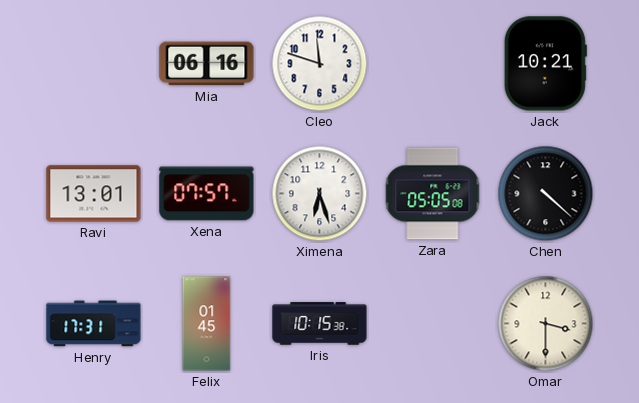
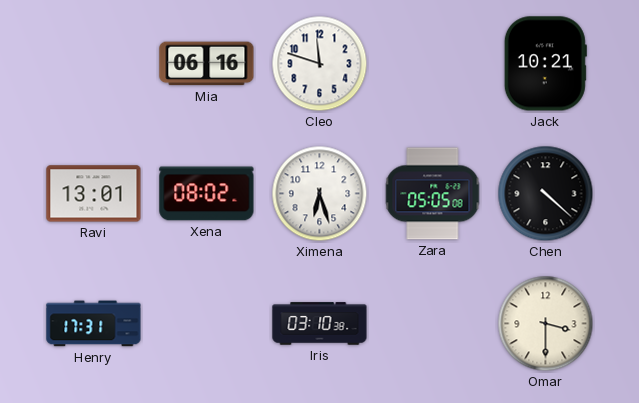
Xena: 07:57 -> 08:02 (207, 194)
Felix: 01:45 -> none (207, 324)
Iris: 10:15 -> 03:10 (320, 324)
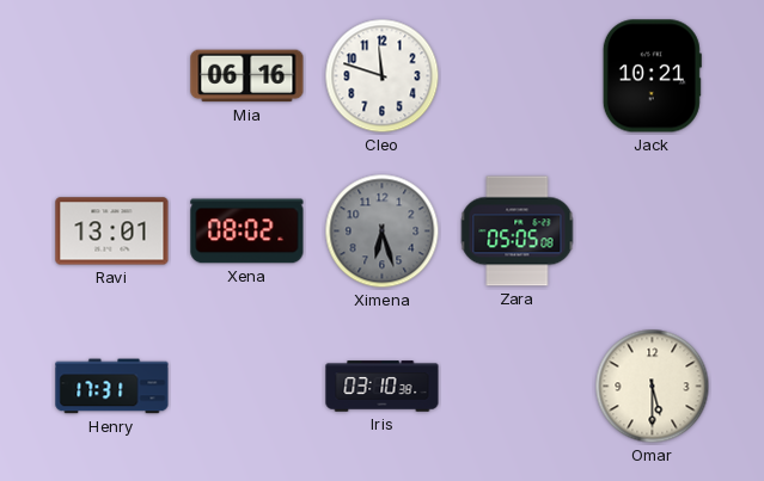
Ximena dial: white -> grey (383, 232)
Chen: 4:22 -> none (546, 194)
Omar: 3:30 -> 5:30 (653, 387)
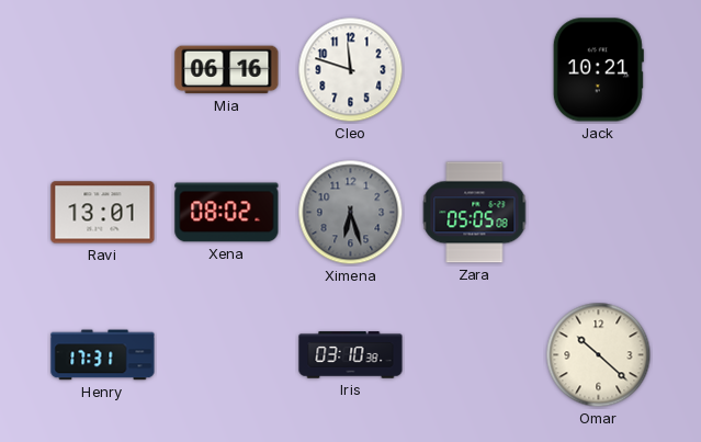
Omar: 5:30 -> 10:22 (599, 355)
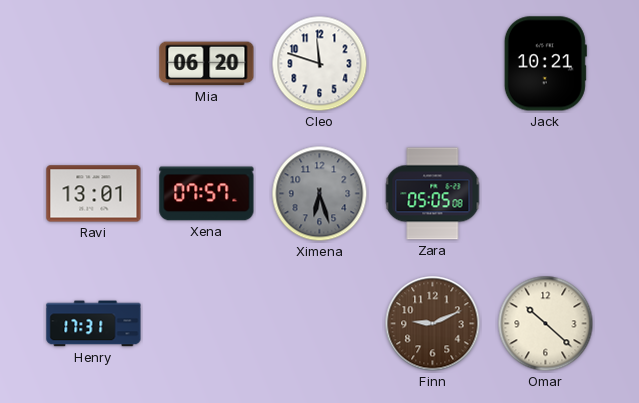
Mia: 06:16 -> 06:20 (207, 64)
Xena: 08:02 -> 07:57 (207, 194)
Iris: 03:10 -> none (351, 355)
Finn: none -> 9:11 (433, 324)
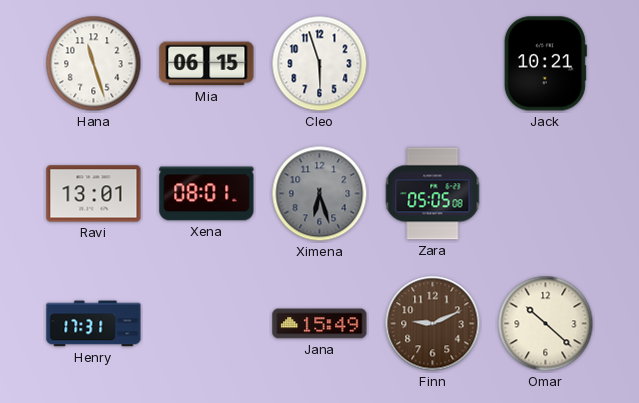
Hana: none -> 11:27 (94, 64)
Mia: 06:20 -> 06:15 (207, 64)
Cleo: 11:48 -> 5:57 (320, 64)
Xena: 07:57 -> 08:01 (207, 194)
Jana: none -> 15:49 (320, 324)
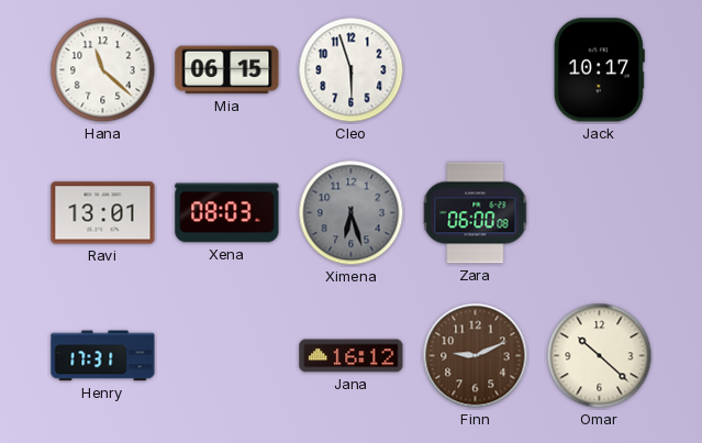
Hana: 11:27 -> 11:22 (103, 70)
Jack: 10:21 -> 10:17 (599, 70)
Xena: 08:01 -> 08:03 (227, 213)
Zara: 05:05 -> 06:00 (476, 213)
Jana: 15:49 -> 16:12 (352, 356)
